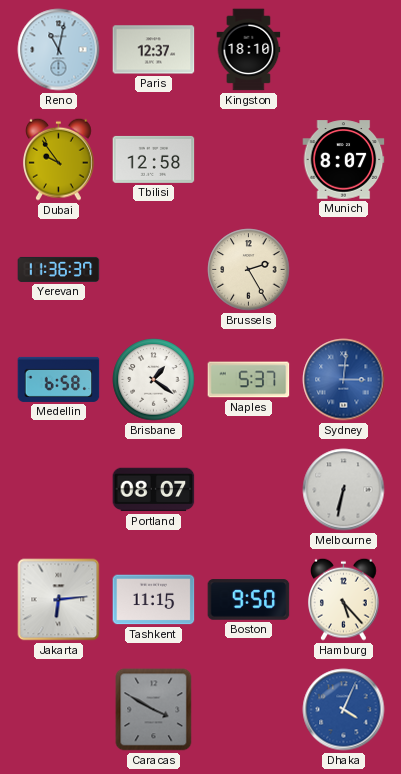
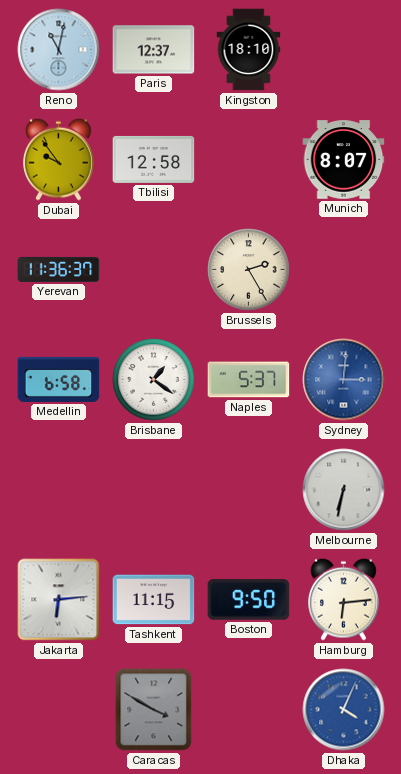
Portland: 08:07 -> none (154, 490)
Hamburg: 5:23 -> 6:14 (344, 599)
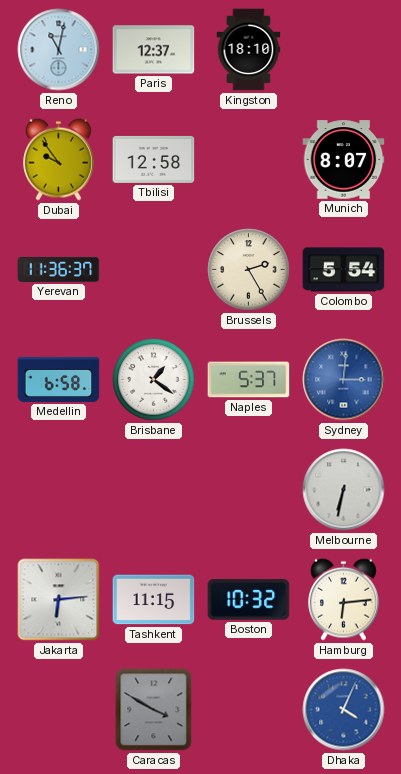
Colombo: none -> 5:54 (344, 270)
Boston: 9:50 -> 10:32 (249, 600)
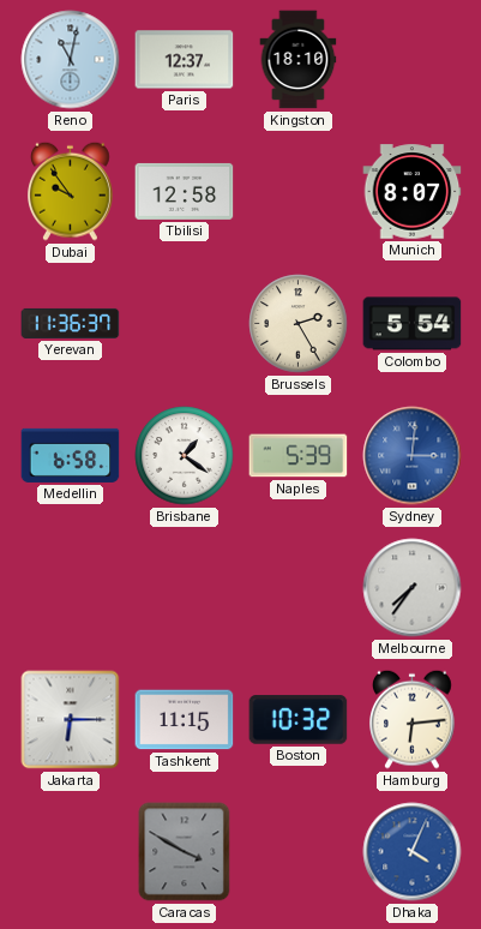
Naples: 5:37 -> 5:39 (299, 456)
Melbourne: 6:32 -> 7:36 (413, 588)
Jakarta: 6:14 -> 6:15 (71, 720)
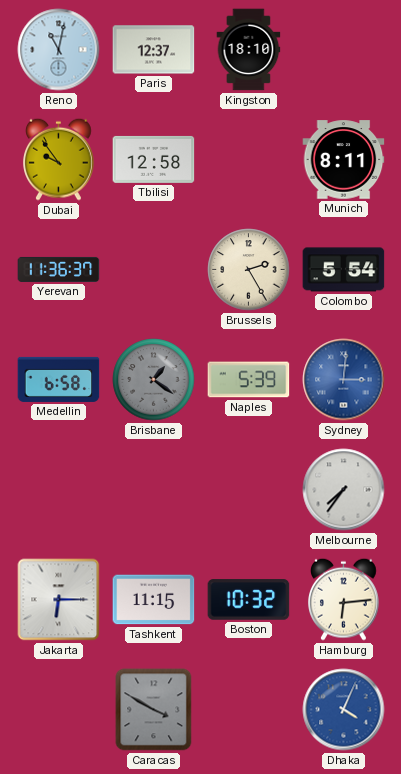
Munich: 8:07 -> 8:11 (344, 160)
Brisbane dial: white -> grey (154, 380)
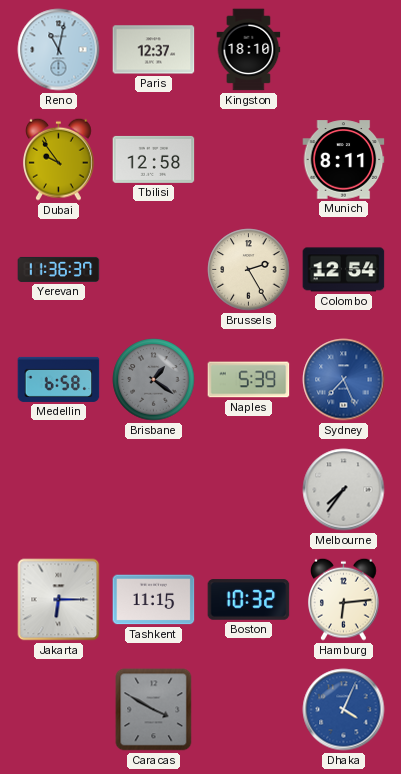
Colombo: 5:54 -> 12:54 (344, 270)
Sydney: 3:01 -> 7:26 (344, 380)
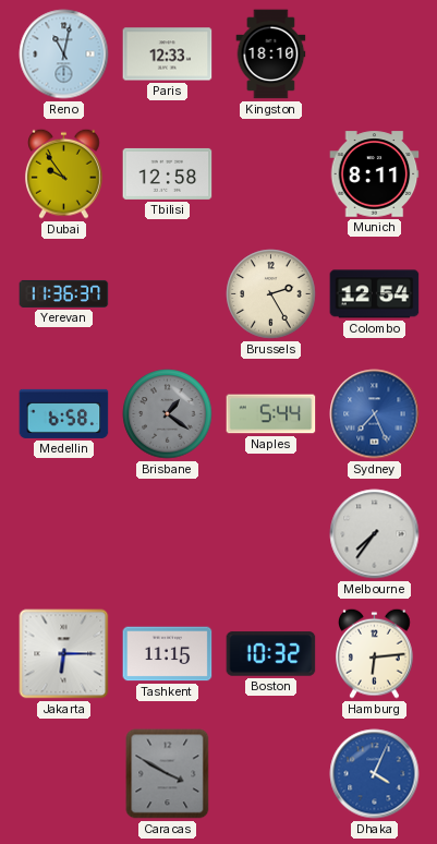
Paris: 12:37 -> 12:33 (168, 55)
Naples: 5:39 -> 5:44 (271, 414)
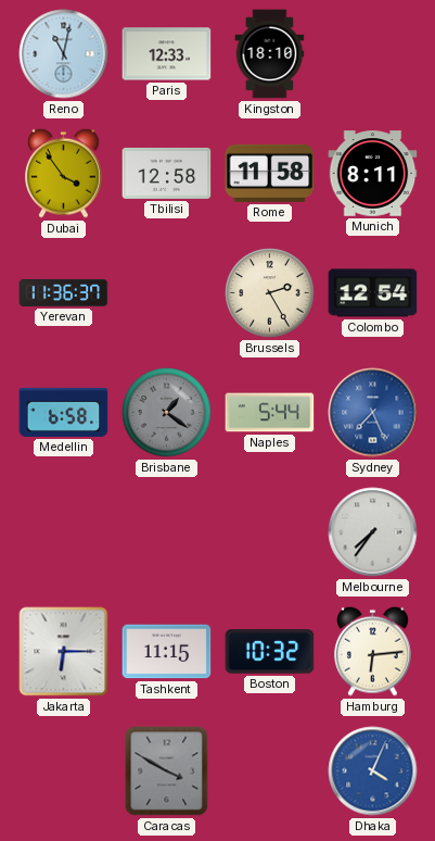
Dubai: 9:54 -> 3:54 (64, 173)
Rome: none -> 11:58 (270, 173)
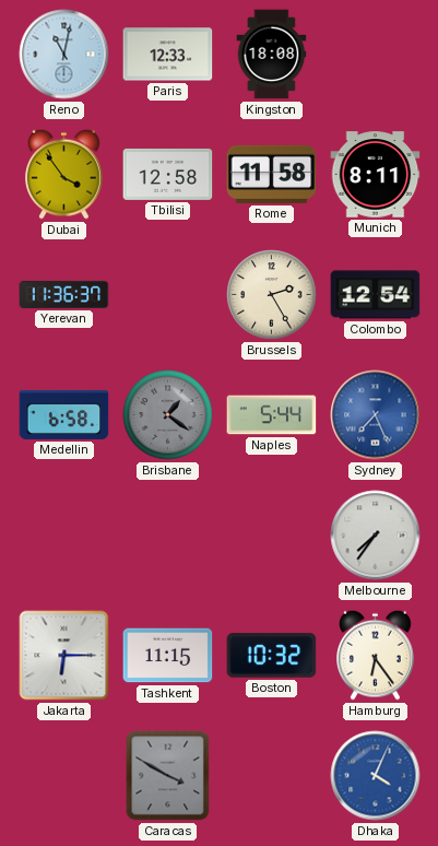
Kingston: 18:10 -> 18:08 (272, 55)
Hamburg: 6:14 -> 6:24 (376, 655)
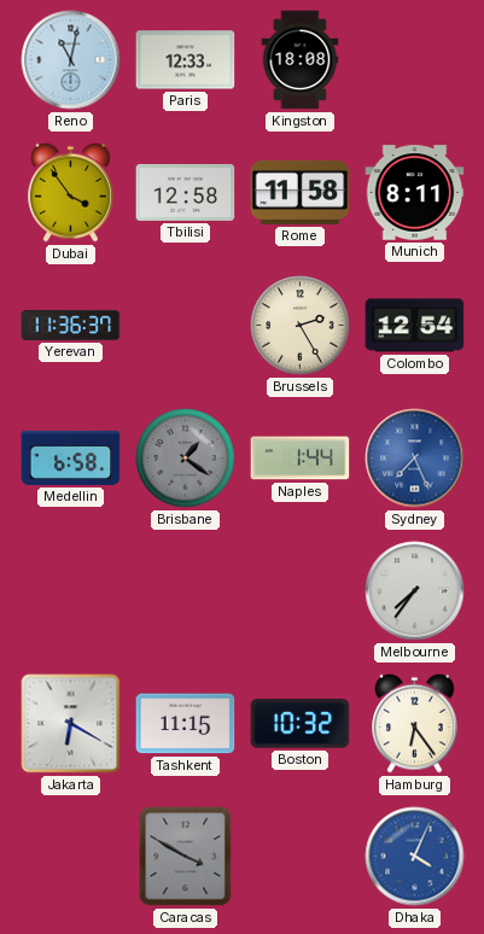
Naples: 5:44 -> 1:44 (301, 459)
Jakarta: 6:15 -> 6:20 (71, 724)
